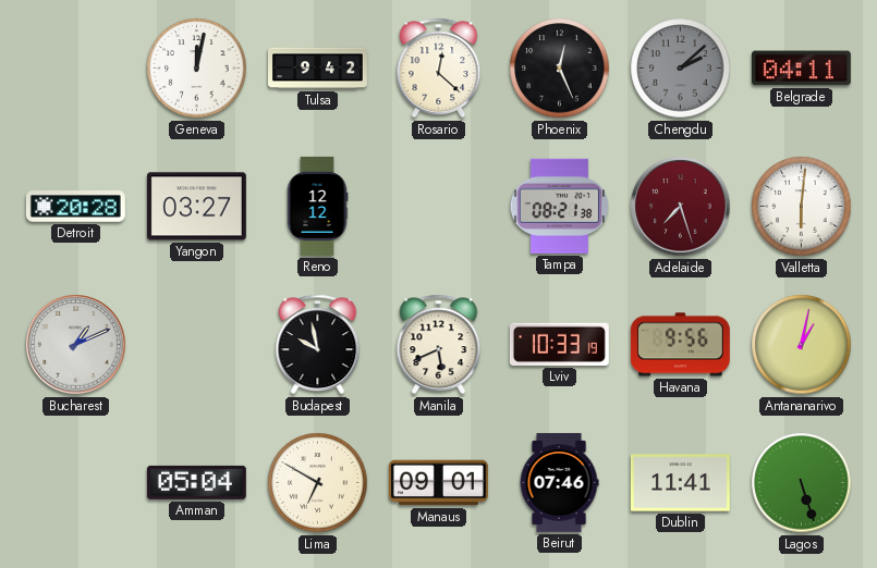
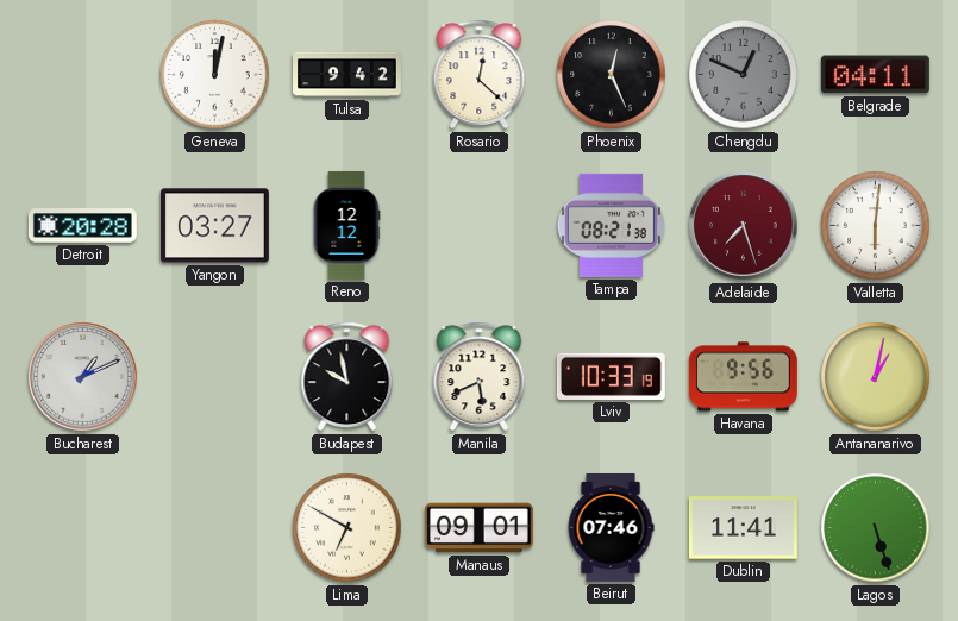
Chengdu: 2:08 -> 12:49 (744, 75)
Amman: 05:04 -> none (196, 482)
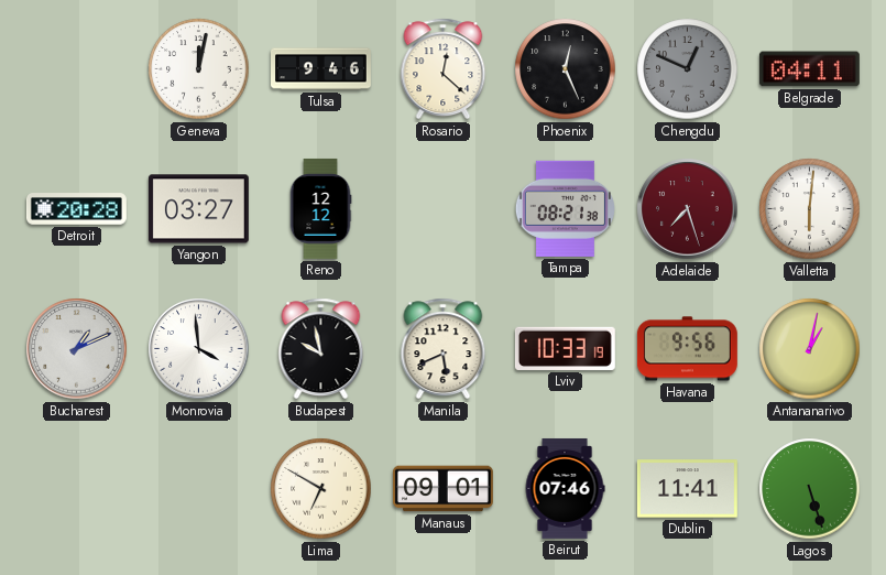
Tulsa: 9:42 -> 9:46 (321, 69)
Monrovia: none -> 3:59 (199, 349)
